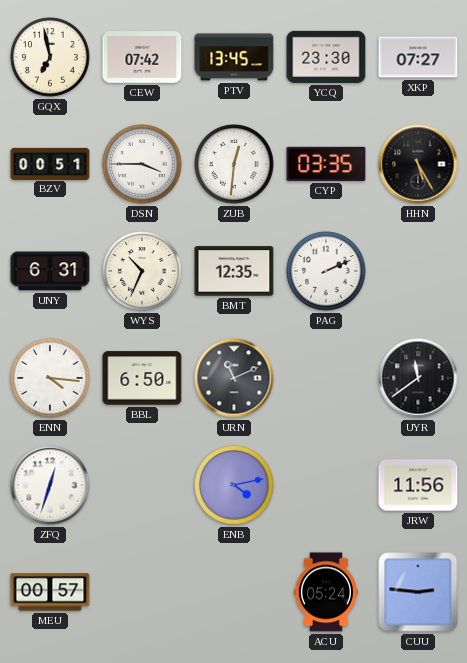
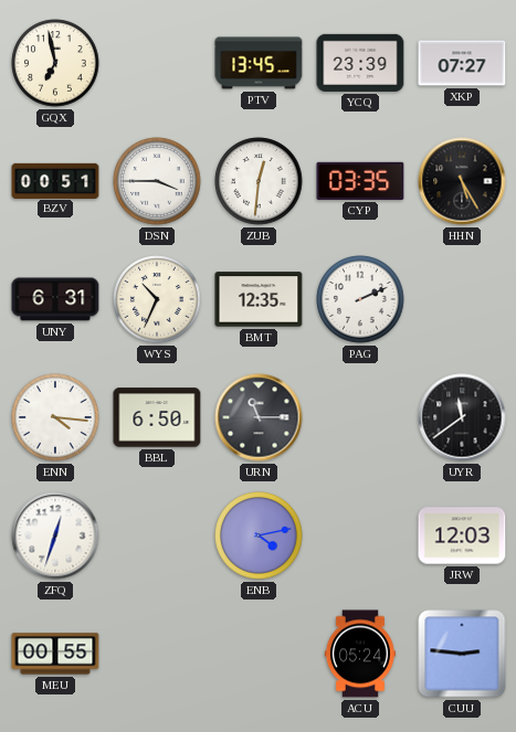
CEW: 07:42 -> none (142, 57)
YCQ: 23:30 -> 23:39 (360, 63)
URN: 11:11 -> 11:15 (259, 417)
JRW: 11:56 -> 12:03 (462, 535)
MEU: 00:57 -> 00:55 (55, 654)
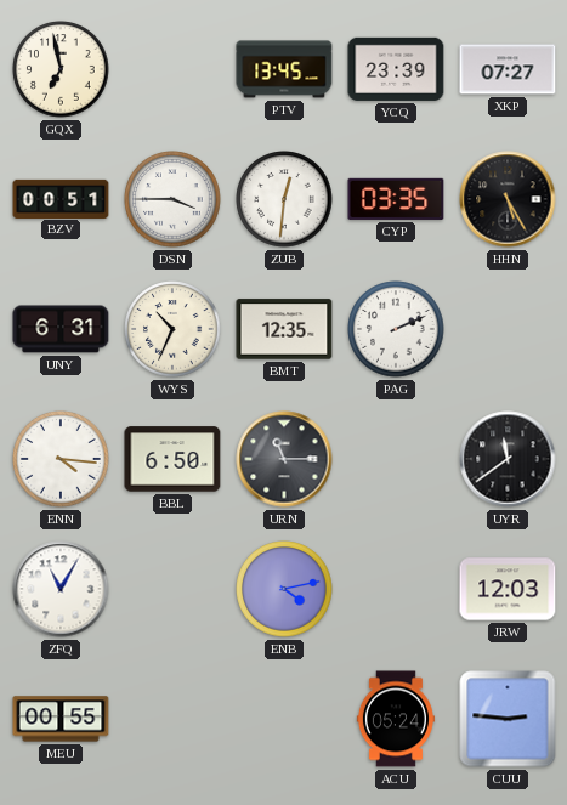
ZFQ: 12:33 -> 11:05 (61, 589)
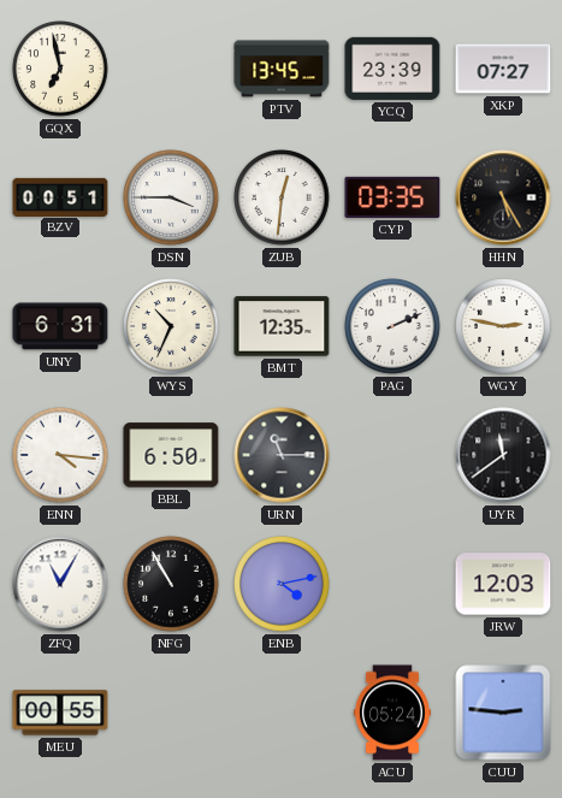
WGY: none -> 2:47 (503, 326)
NFG: none -> 10:55 (171, 584)
